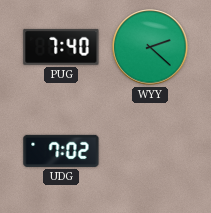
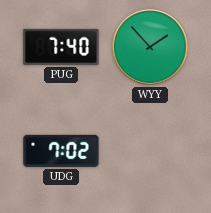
WYY: 2:22 -> 1:53 (150, 47)
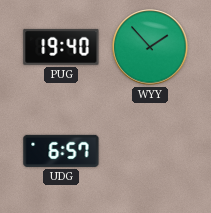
PUG: 7:40 -> 19:40 (61, 47)
UDG: 7:02 -> 6:57 (61, 151)
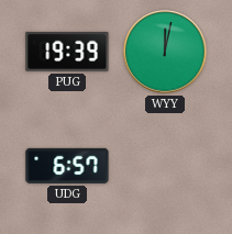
PUG: 19:40 -> 19:39 (67, 52)
WYY: 1:53 -> 12:02 (165, 52)
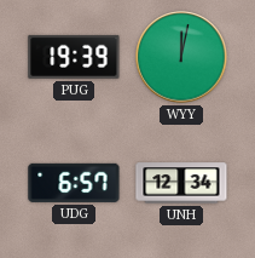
UNH: none -> 12:34 (181, 183)
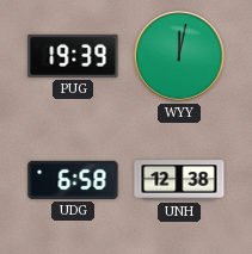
UDG: 6:57 -> 6:58 (73, 180)
UNH: 12:34 -> 12:38 (179, 180)
